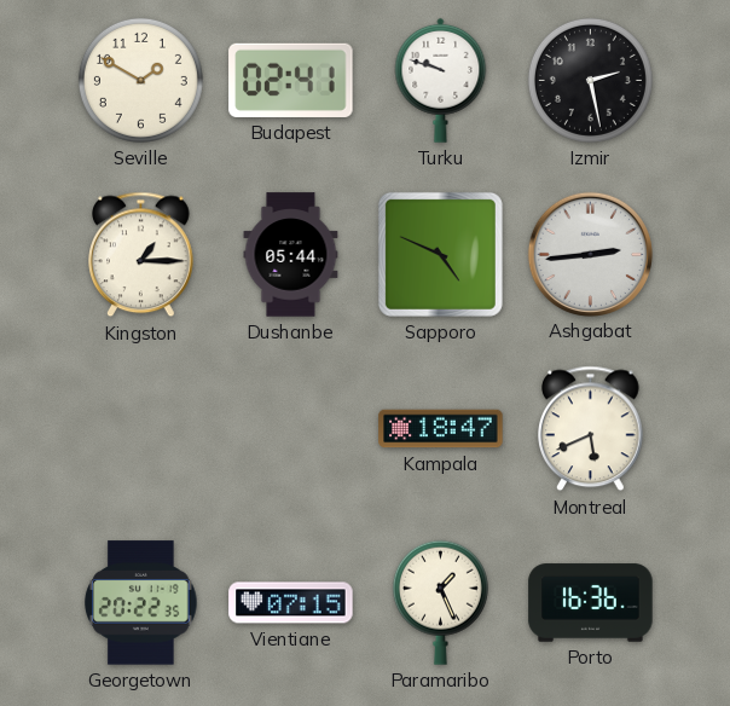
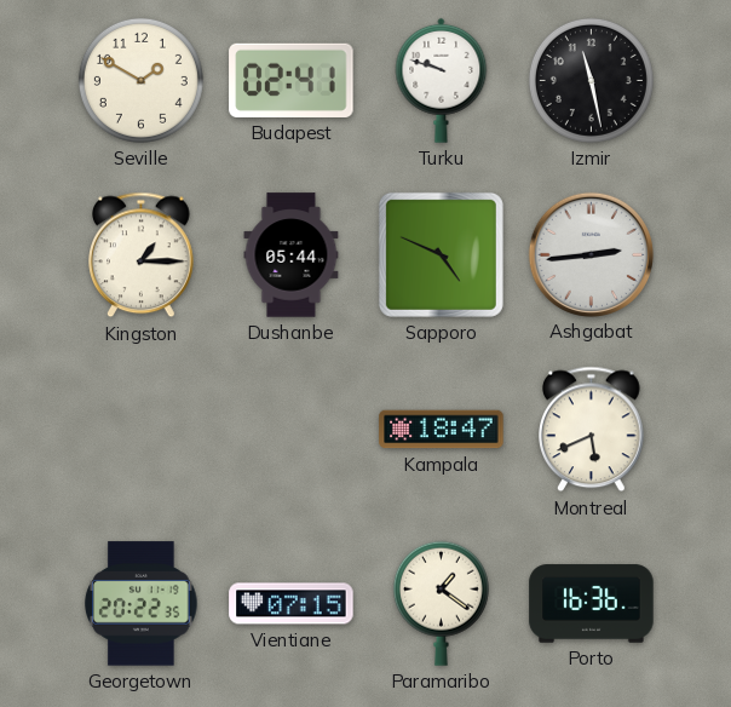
Izmir: 2:28 -> 11:28 (591, 80)
Paramaribo: 1:26 -> 1:21 (441, 603)
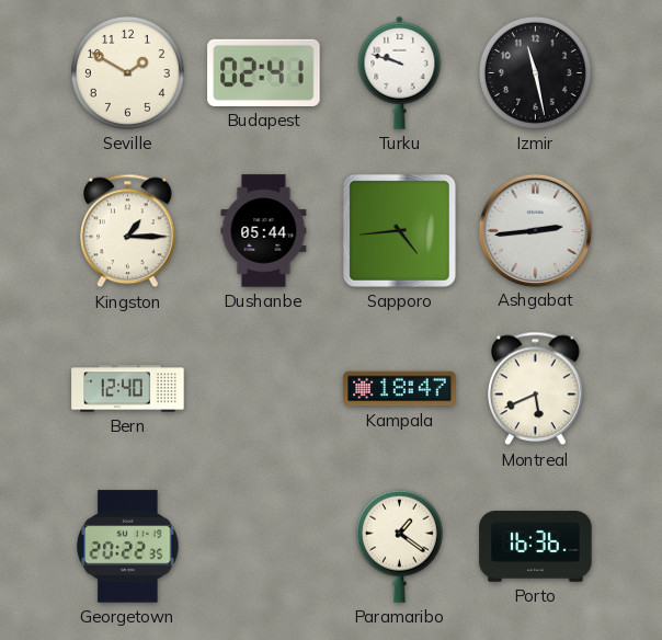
Sapporo: 4:49 -> 4:44 (399, 230)
Bern: none -> 12:40 (128, 389)
Vientiane: 07:15 -> none (292, 604)
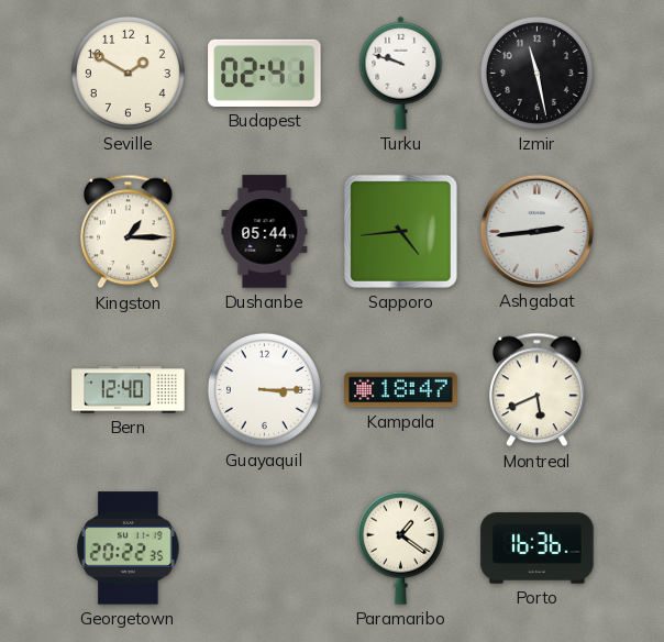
Guayaquil: none -> 3:15 (264, 389)
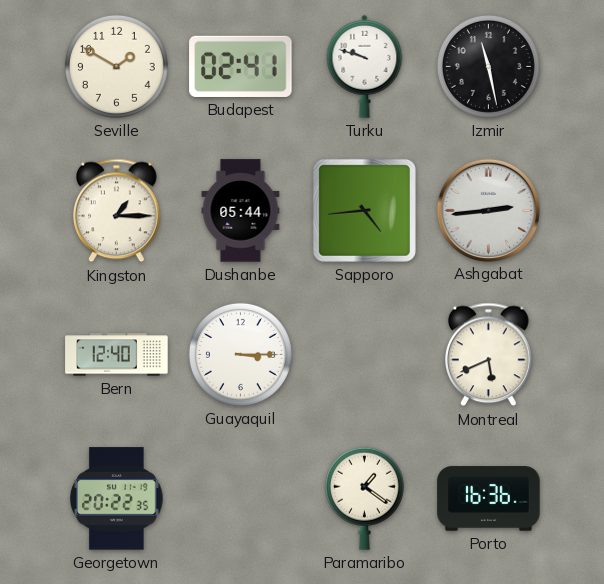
Kampala: 18:47 -> none (401, 390)
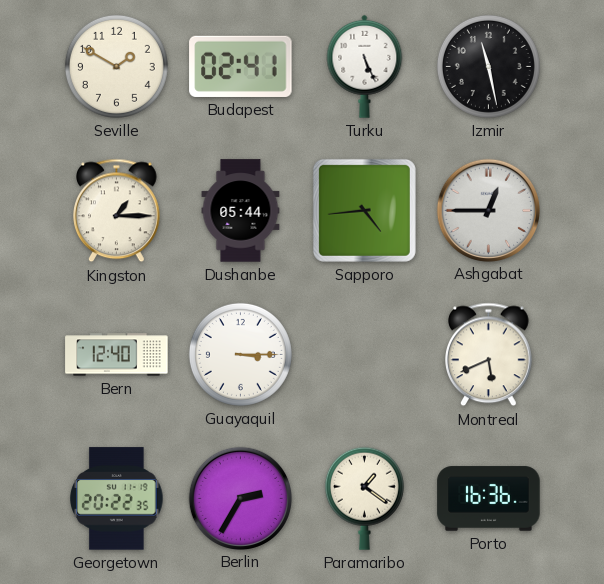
Turku: 9:48 -> 5:26 (365, 66)
Ashgabat: 2:44 -> 12:45 (488, 210)
Berlin: none -> 2:35 (240, 498)
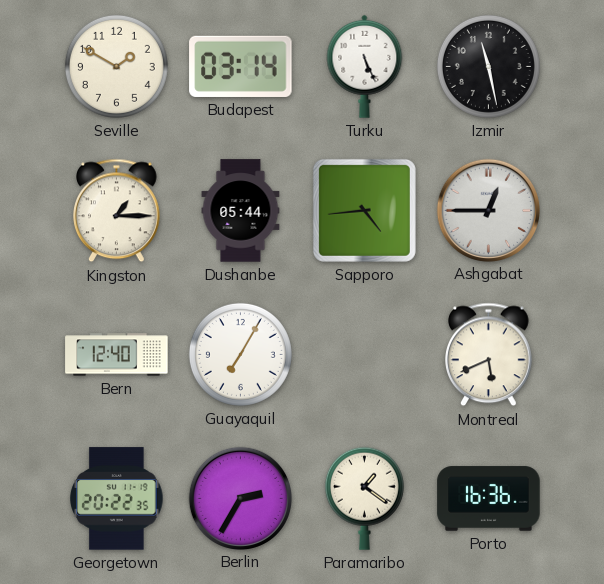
Budapest: 02:41 -> 03:14 (241, 66)
Guayaquil: 3:15 -> 7:05 (240, 354)
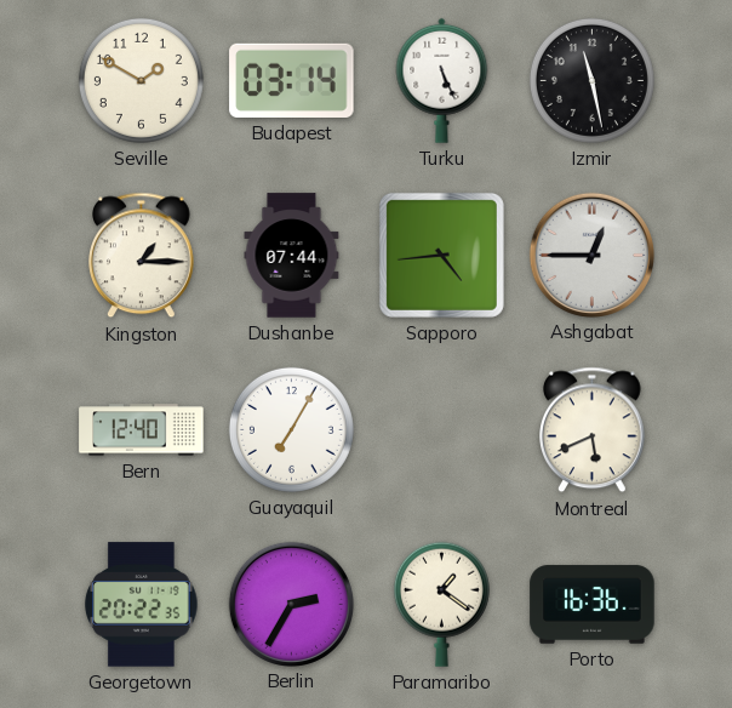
Dushanbe: 05:44 -> 07:44 (292, 256)
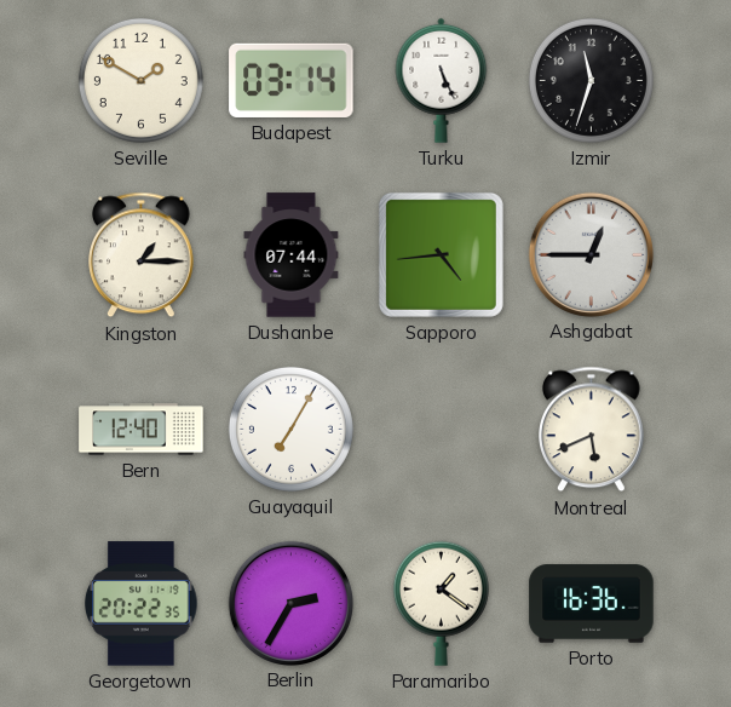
Izmir: 11:28 -> 11:33 (591, 80)
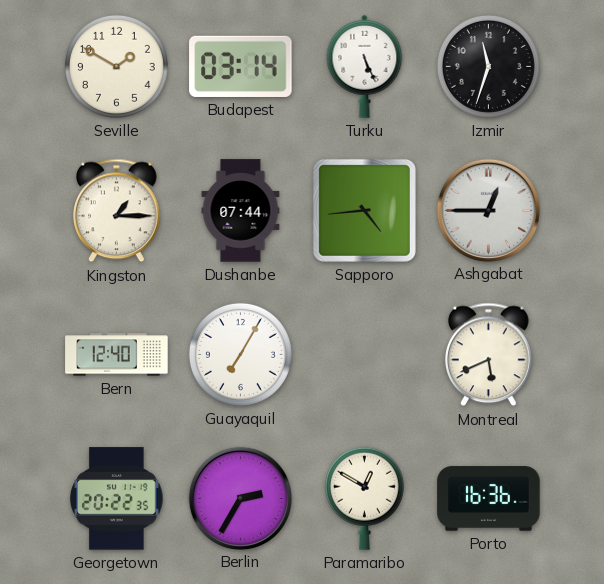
Paramaribo: 1:21 -> 12:50 (364, 498)
